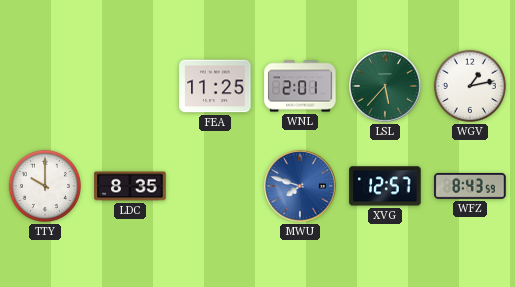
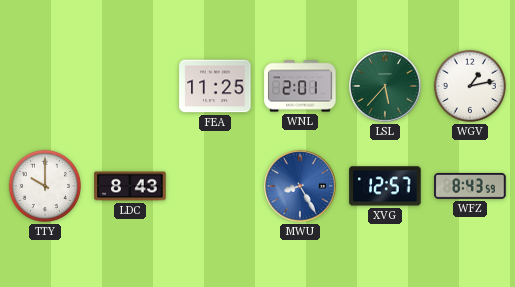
LDC: 8:35 -> 8:43 (130, 186)
MWU: 7:48 -> 8:25 (300, 186)
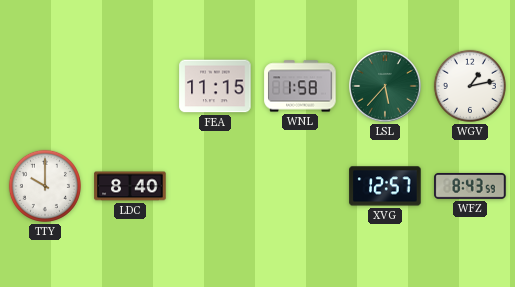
FEA: 11:25 -> 11:15 (215, 86)
WNL: 2:01 -> 1:58 (300, 86)
LDC: 8:43 -> 8:40 (130, 186)
MWU: 8:25 -> none (300, 186)
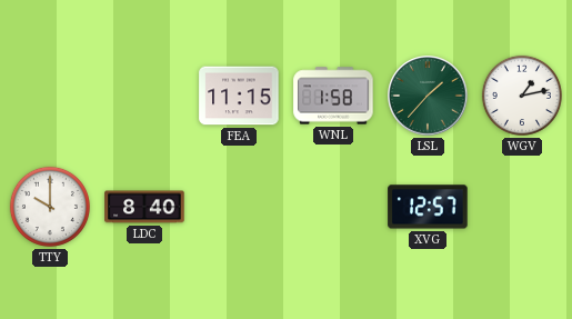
LSL: 5:37 -> 1:37 (428, 96)
WFZ: 8:43 -> none (470, 186)
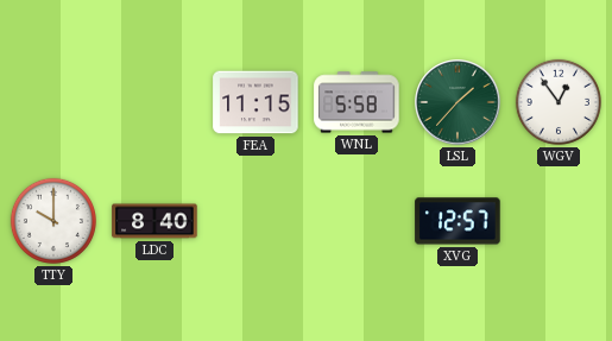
WNL: 1:58 -> 5:58 (357, 102)
WGV: 1:13 -> 12:54 (559, 102)
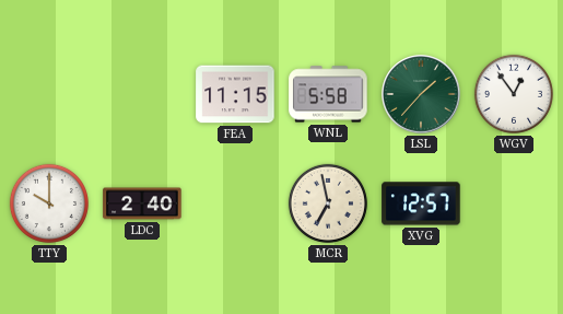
LDC: 8:40 -> 2:40 (142, 203)
MCR: none -> 6:58 (328, 203)
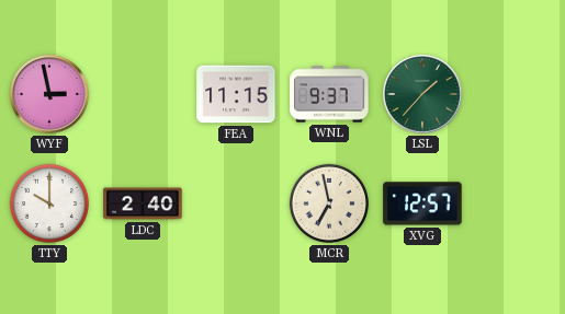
WYF: none -> 2:58 (49, 94)
WNL: 5:58 -> 9:37 (329, 94)
WGV: 12:54 -> none (514, 94)
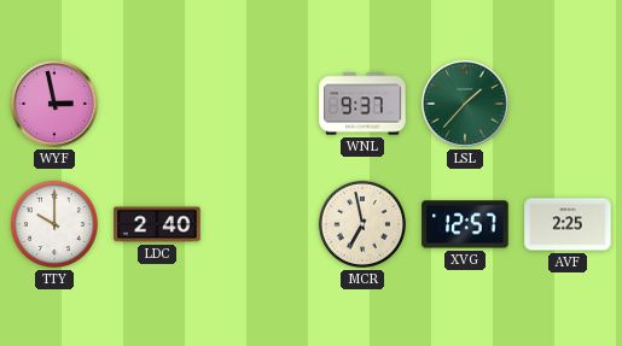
FEA: 11:15 -> none (236, 94)
AVF: none -> 2:25 (568, 224)
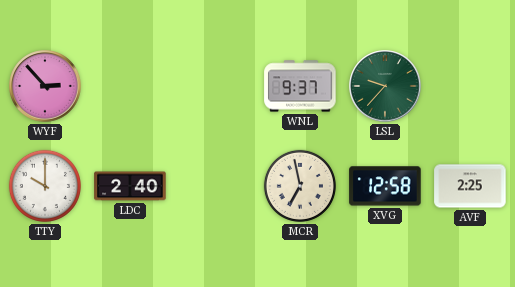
WYF: 2:58 -> 2:53 (45, 86)
LSL: 1:37 -> 9:37 (385, 86)
XVG: 12:57 -> 12:58 (385, 186)
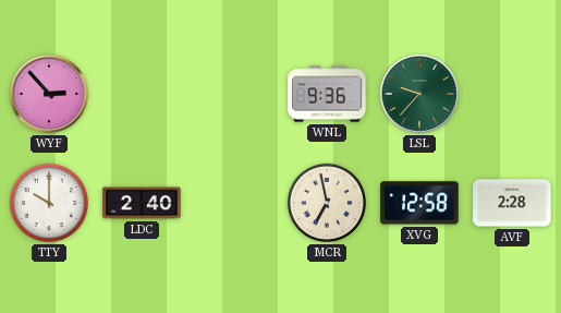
WNL: 9:37 -> 9:36 (327, 94)
AVF: 2:25 -> 2:28 (512, 203)
